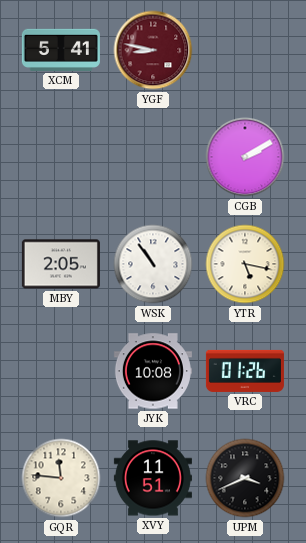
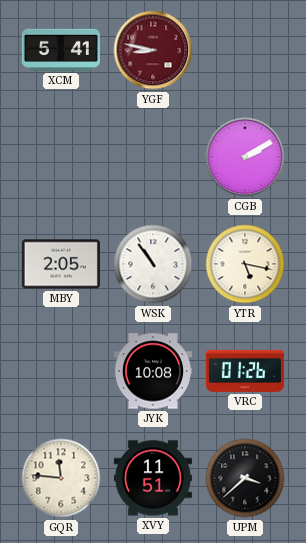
UPM: 3:41 -> 3:38 (245, 478)
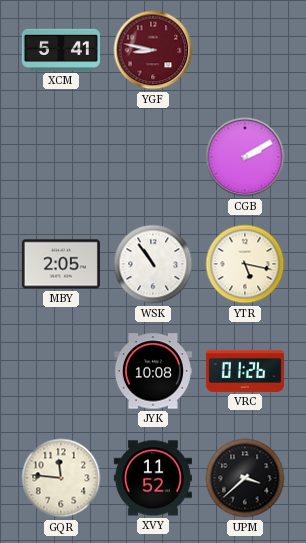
XVY: 11:51 -> 11:52 (153, 478)
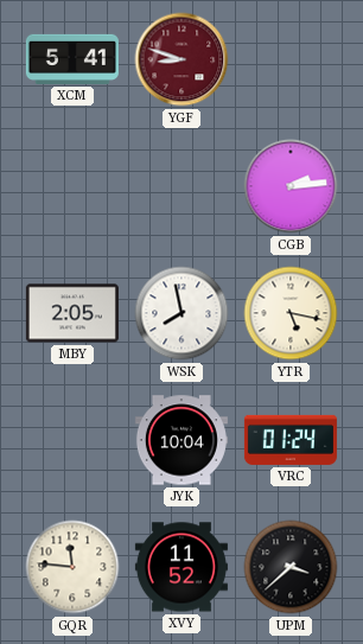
YGF: 8:47 -> 8:48 (181, 59)
CGB: 2:10 -> 2:14 (291, 186)
WSK: 10:54 -> 7:58 (181, 313)
JYK: 10:08 -> 10:04 (181, 440)
VRC: 01:26 -> 01:24 (291, 440)
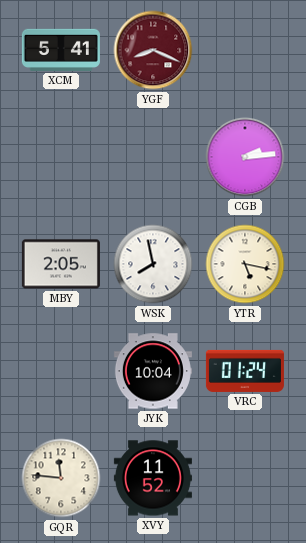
YGF: 8:48 -> 8:19 (153, 50)
UPM: 3:38 -> none (291, 567)
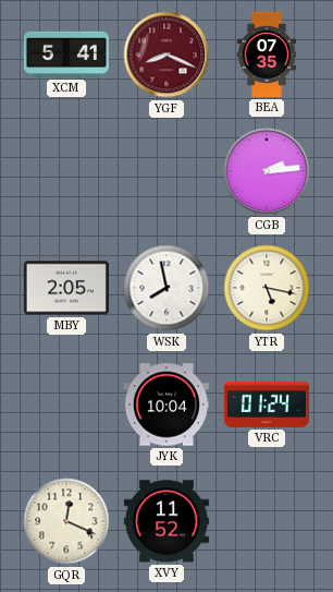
BEA: none -> 07:35 (267, 55)
GQR: 11:46 -> 12:19 (66, 521)
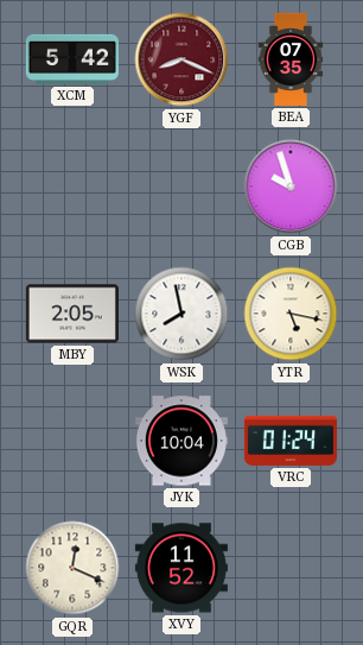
XCM: 5:41 -> 5:42 (72, 59)
CGB: 2:14 -> 9:57 (291, 186)
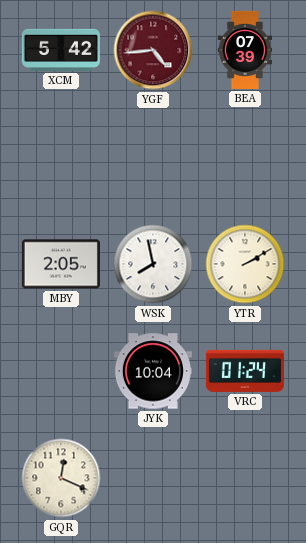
YGF: 8:19 -> 4:44 (153, 50)
BEA: 07:35 -> 07:39 (245, 50)
CGB: 9:57 -> none (291, 186)
YTR: 5:17 -> 2:10 (245, 264)
XVY: 11:52 -> none (181, 568)
